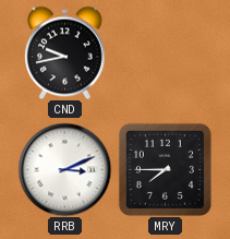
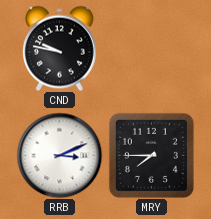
CND: 9:43 -> 9:47 (59, 48)
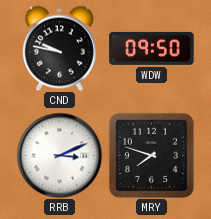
WDW: none -> 09:50 (152, 48)
MRY: 7:45 -> 7:48 (151, 155)
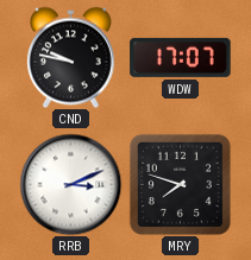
WDW: 09:50 -> 17:07 (181, 57)
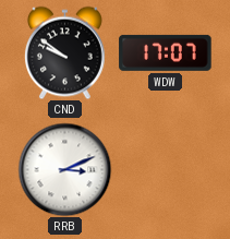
CND: 9:47 -> 9:51 (64, 52)
MRY: 7:48 -> none (180, 184)
